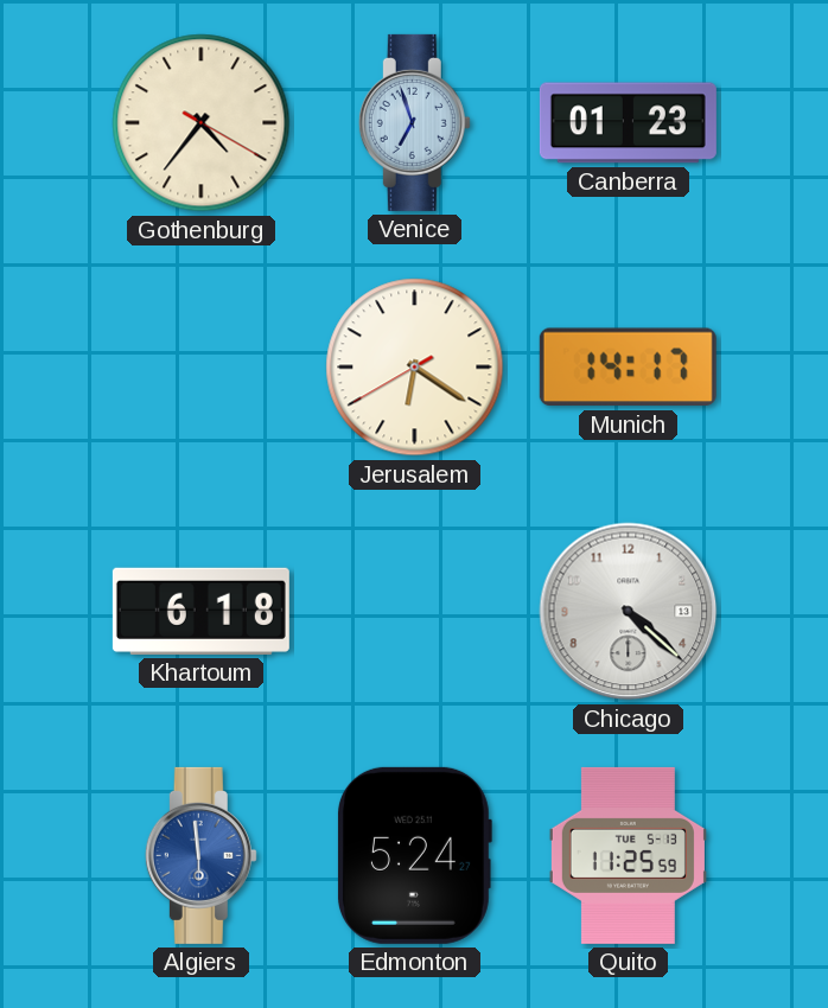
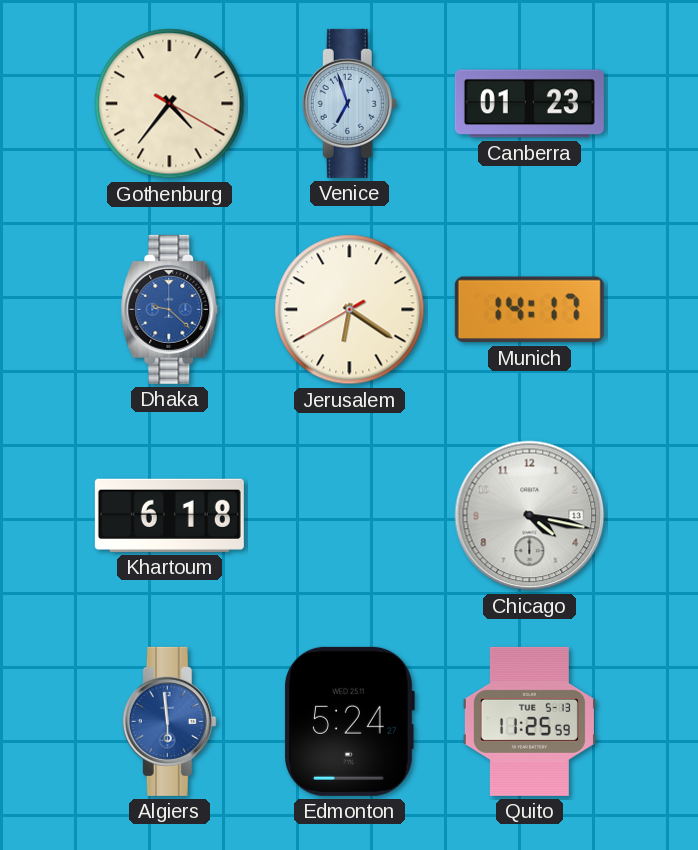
Dhaka: none -> 9:22 (170, 309)
Chicago: 4:22 -> 4:17 (530, 516)
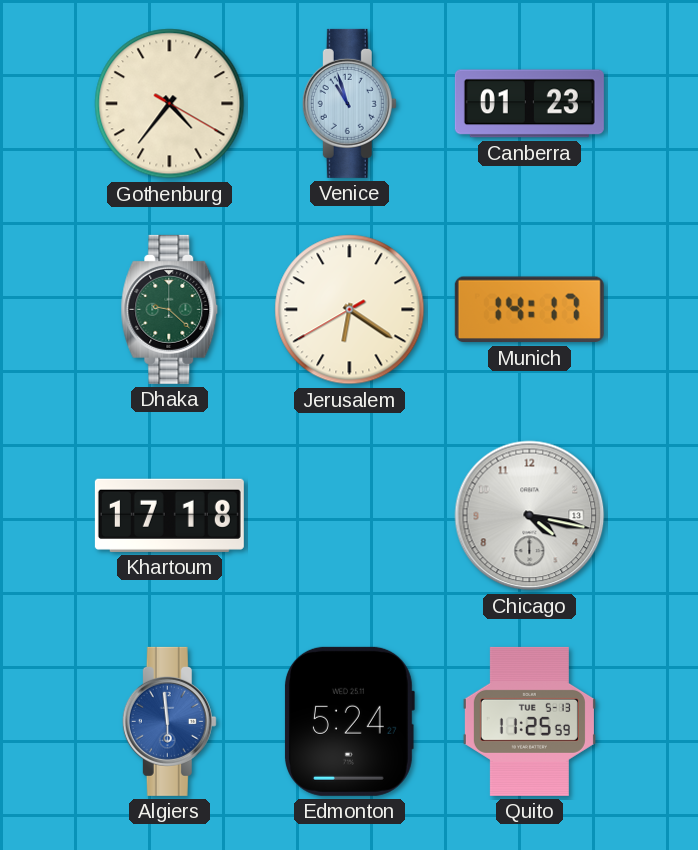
Venice: 6:57 -> 10:57 (349, 103)
Dhaka dial: blue -> green (170, 309)
Khartoum: 6:18 -> 17:18 (169, 515)
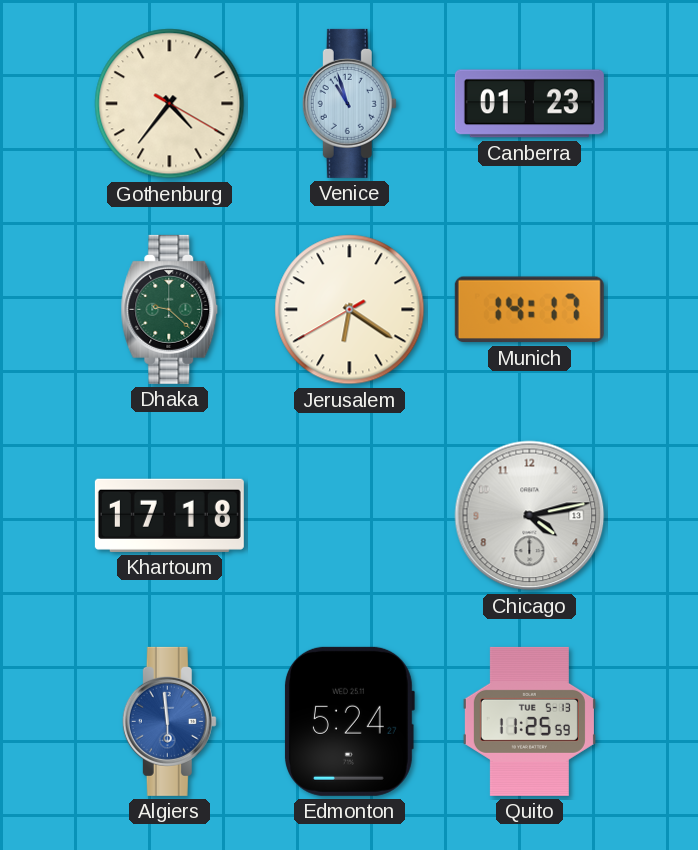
Chicago: 4:17 -> 4:13 (530, 516)
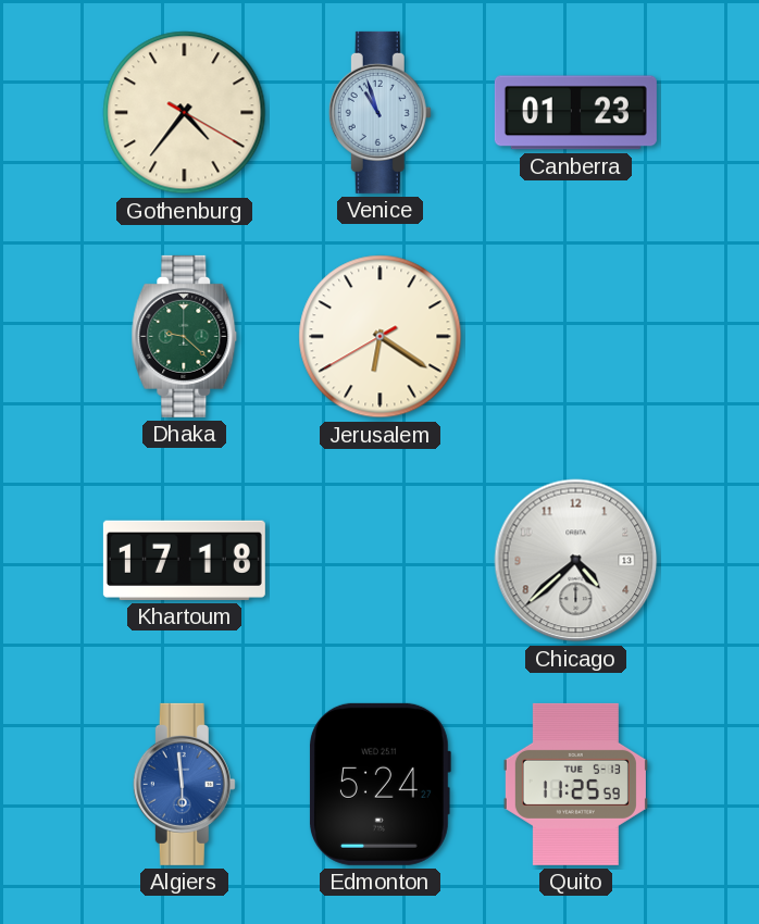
Munich: 14:17 -> none (529, 310)
Chicago: 4:13 -> 4:38 (576, 561)
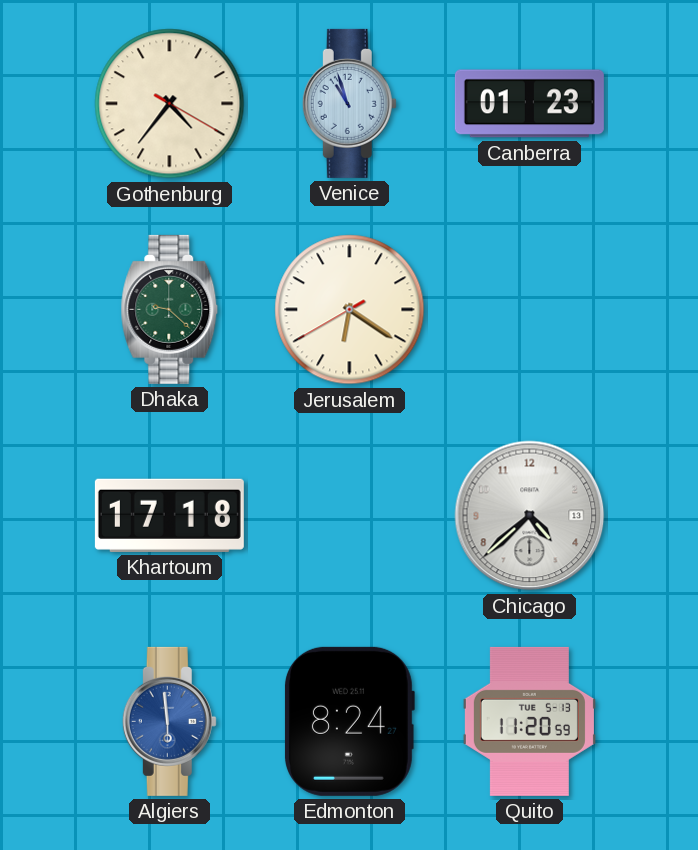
Edmonton: 5:24 -> 8:24 (349, 721)
Quito: 11:25 -> 11:20 (529, 721)
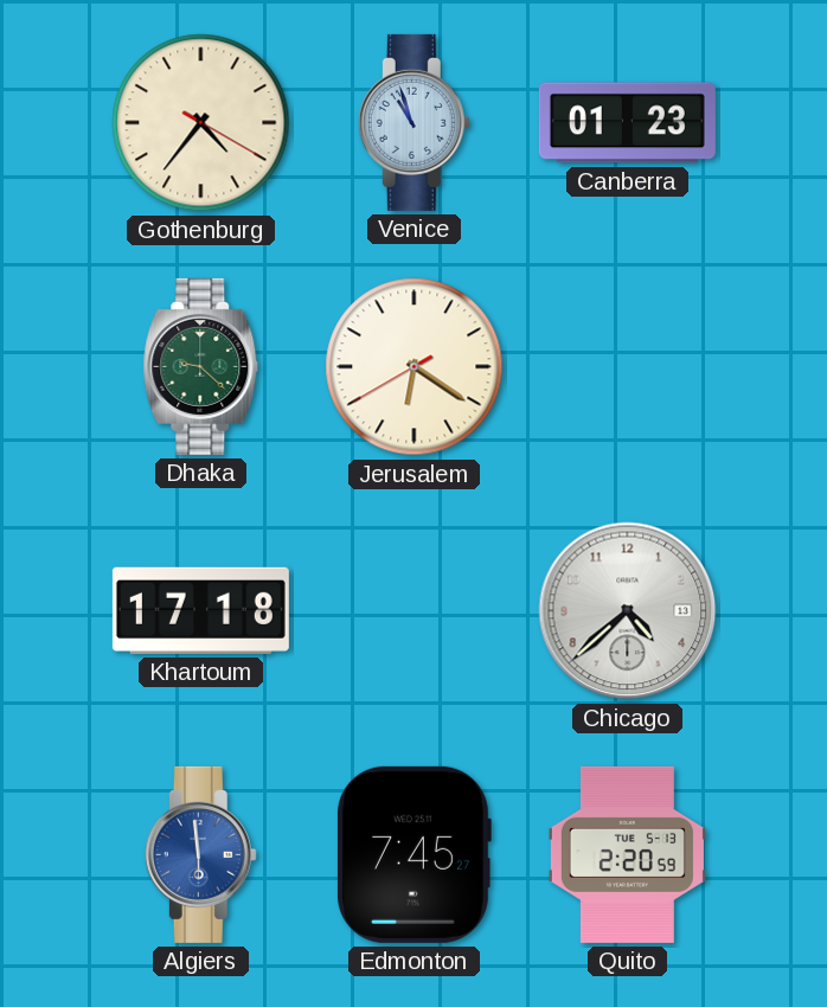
Edmonton: 8:24 -> 7:45 (413, 854)
Quito: 11:20 -> 2:20 (627, 854)
